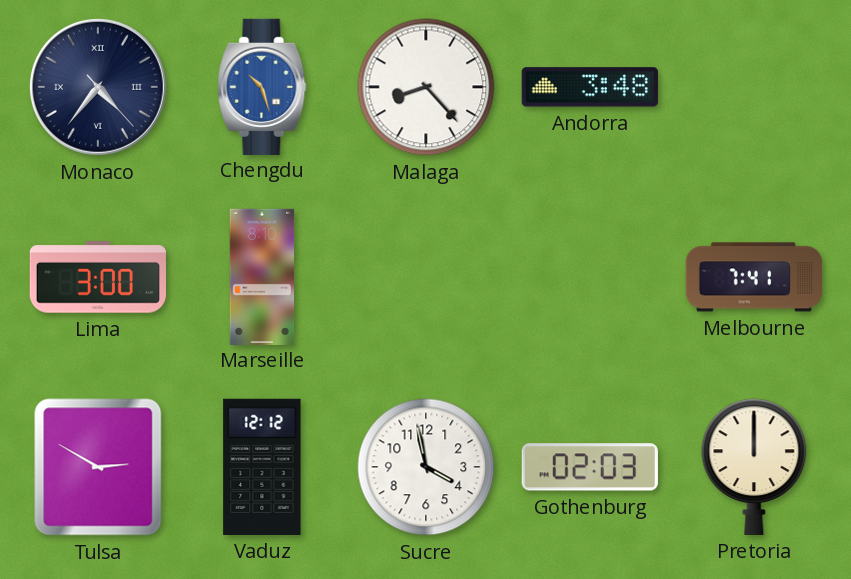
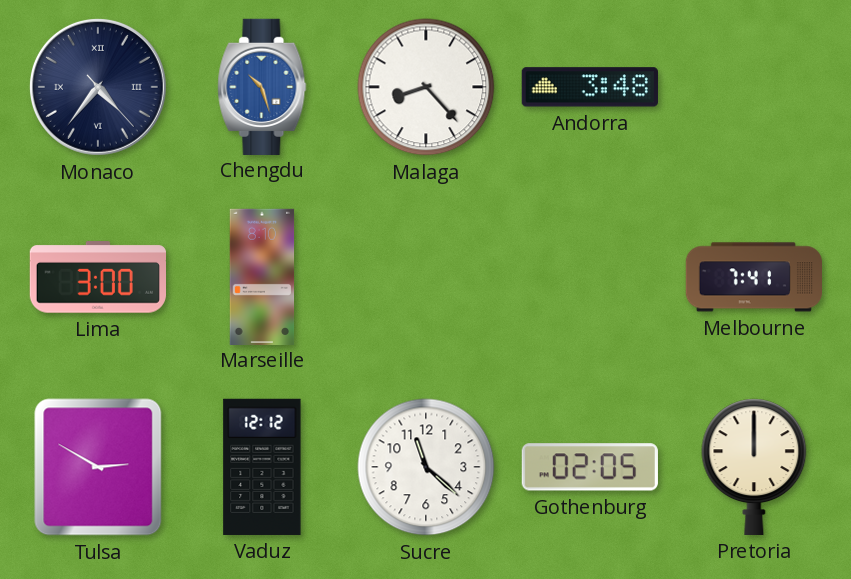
Sucre: 3:58 -> 11:22 (426, 467)
Gothenburg: 02:03 -> 02:05 (590, 467)
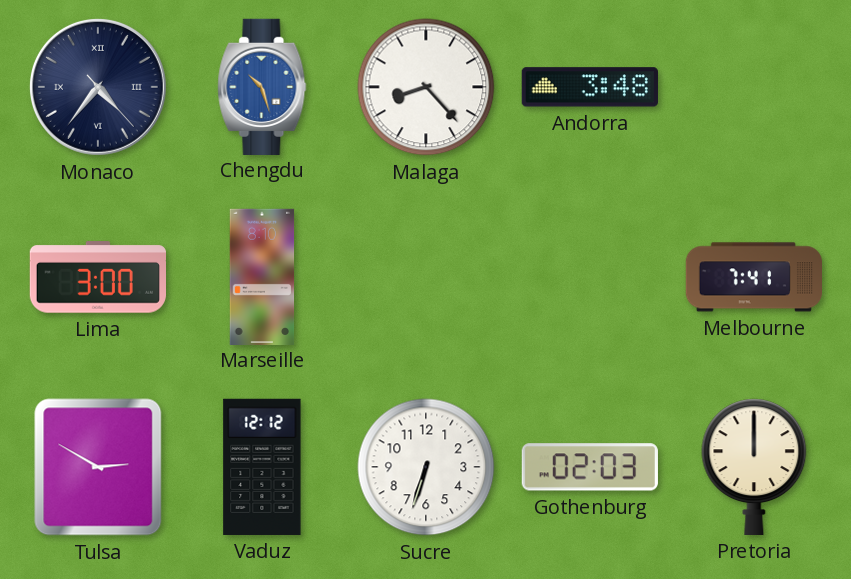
Sucre: 11:22 -> 6:33 (426, 467)
Gothenburg: 02:05 -> 02:03 (590, 467)
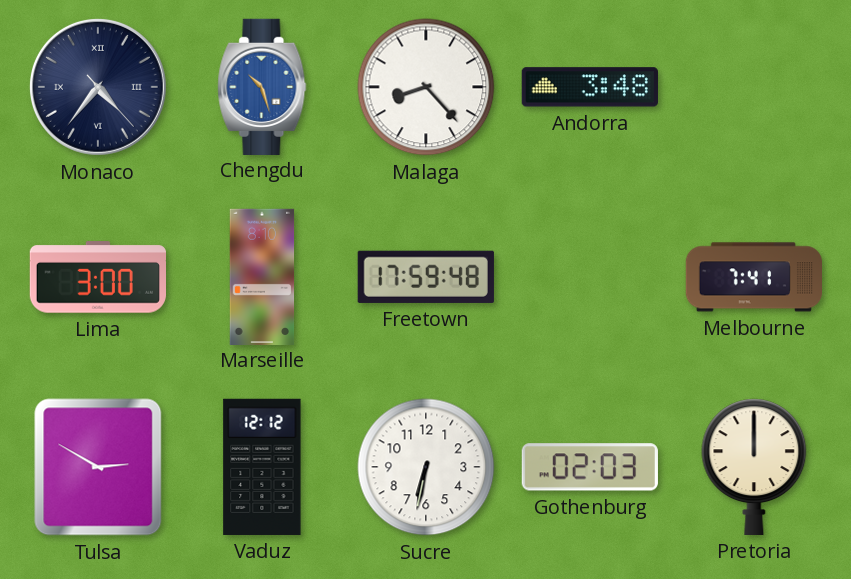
Freetown: none -> 17:59 (426, 277)
Sucre: 6:33 -> 6:32 (426, 467)
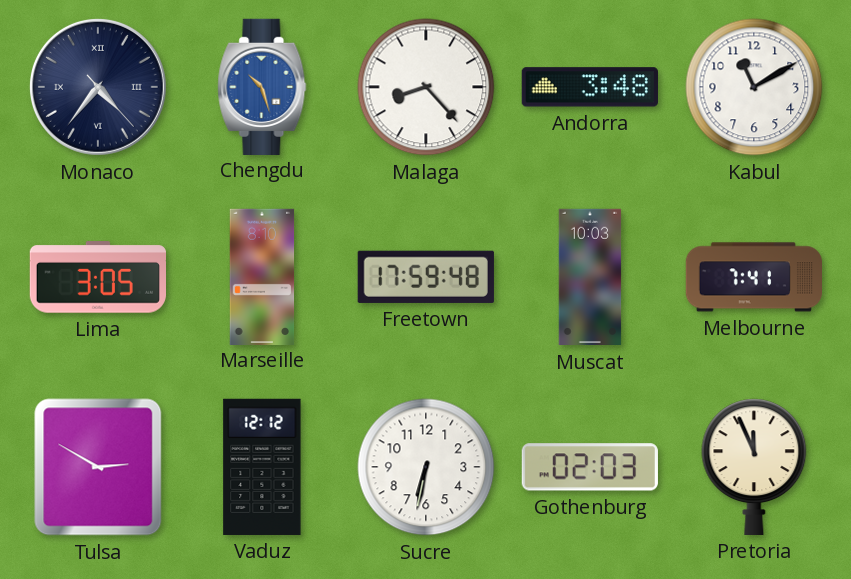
Kabul: none -> 11:10 (754, 87)
Lima: 3:00 -> 3:05 (97, 277)
Muscat: none -> 10:03 (590, 277)
Pretoria: 12:00 -> 11:56 (754, 467)
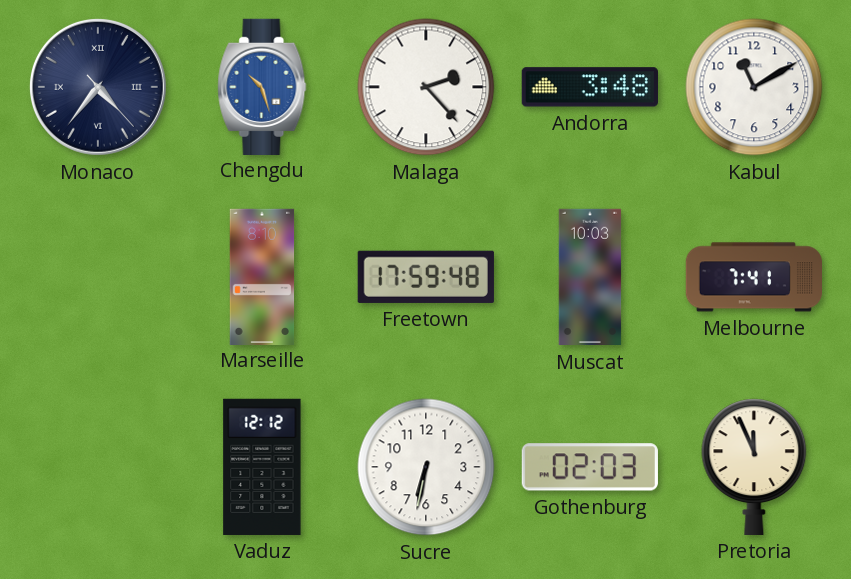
Malaga: 8:23 -> 2:23 (426, 87)
Lima: 3:05 -> none (97, 277)
Tulsa: 2:50 -> none (98, 467)
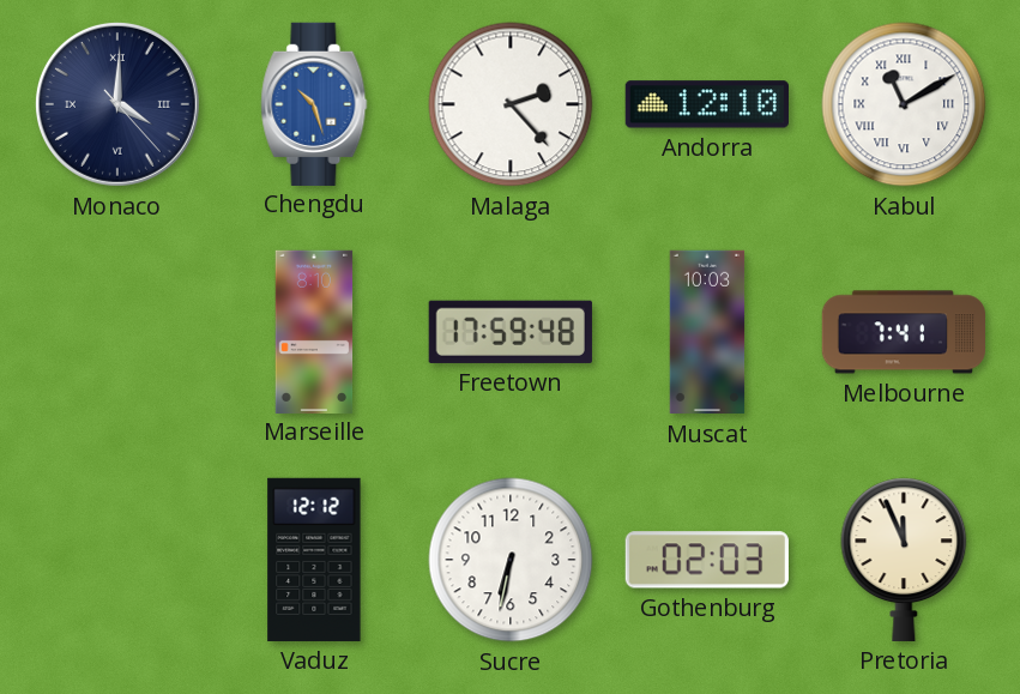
Monaco: 4:36 -> 4:00 (117, 104)
Andorra: 3:48 -> 12:10 (707, 104)
Kabul numerals: Arabic -> Roman (904, 104)
